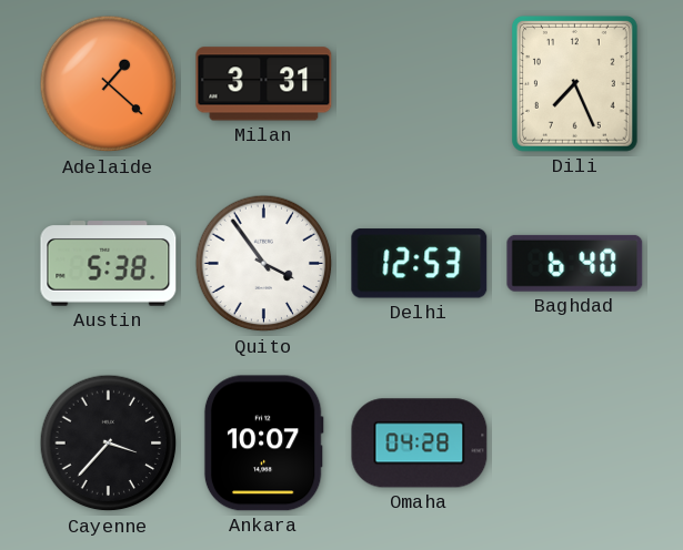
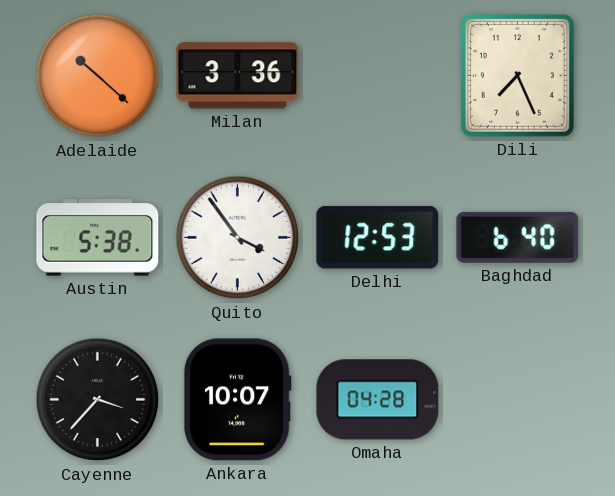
Adelaide: 1:22 -> 10:22 (98, 76)
Milan: 3:31 -> 3:36 (238, 76)
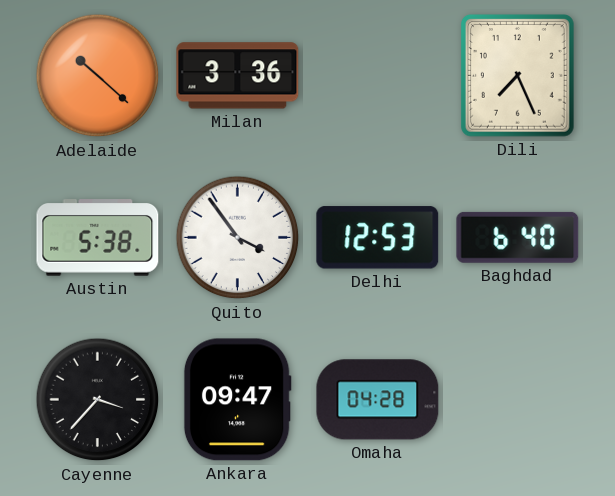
Ankara: 10:07 -> 09:47 (237, 400)
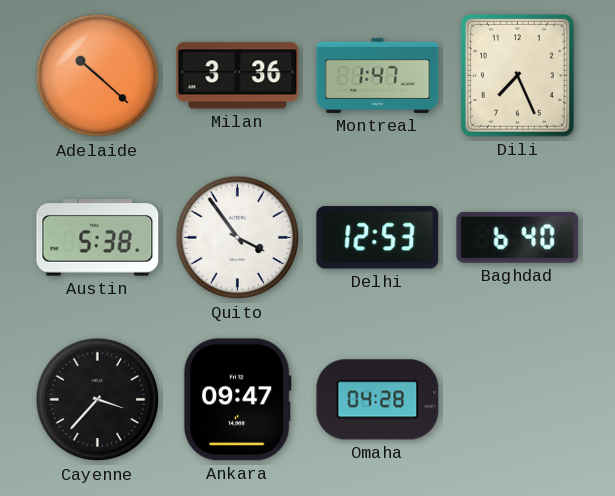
Montreal: none -> 1:47 (378, 75)
